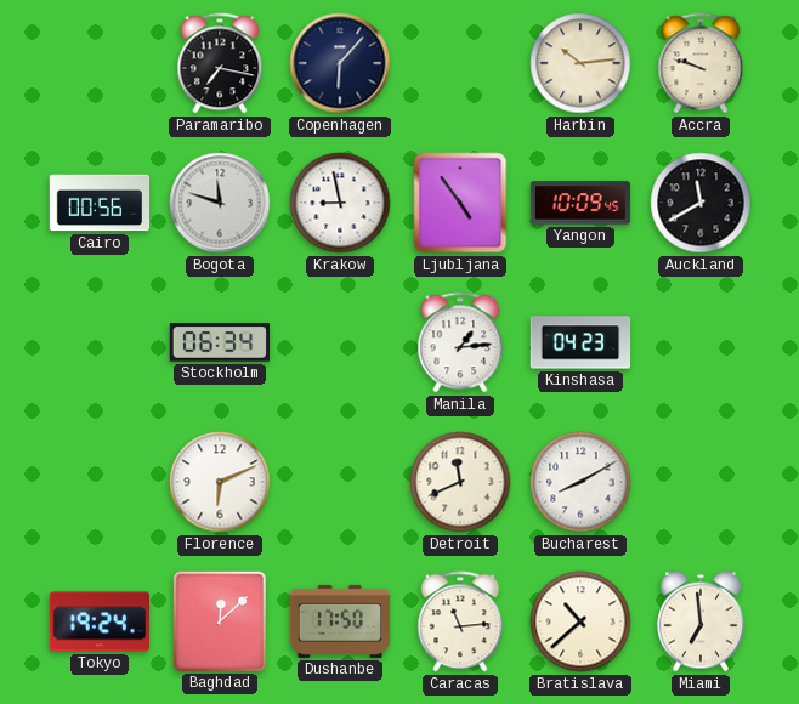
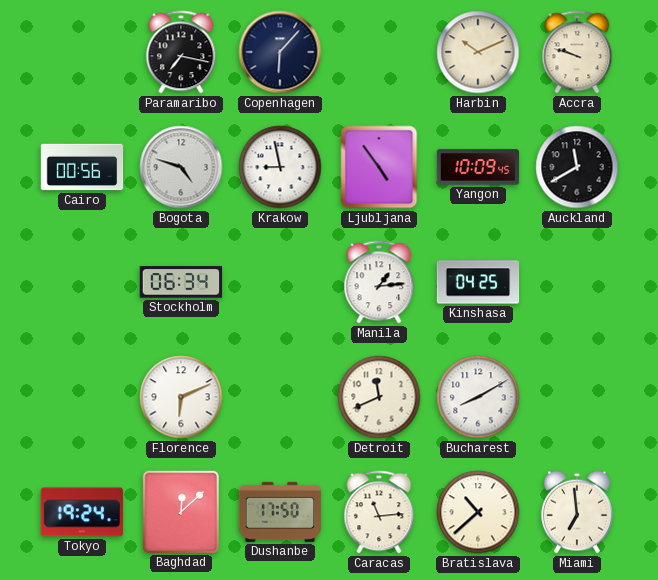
Harbin: 10:14 -> 10:11 (478, 52)
Bogota: 11:48 -> 4:48 (181, 167)
Kinshasa: 04:23 -> 04:25 (478, 282)
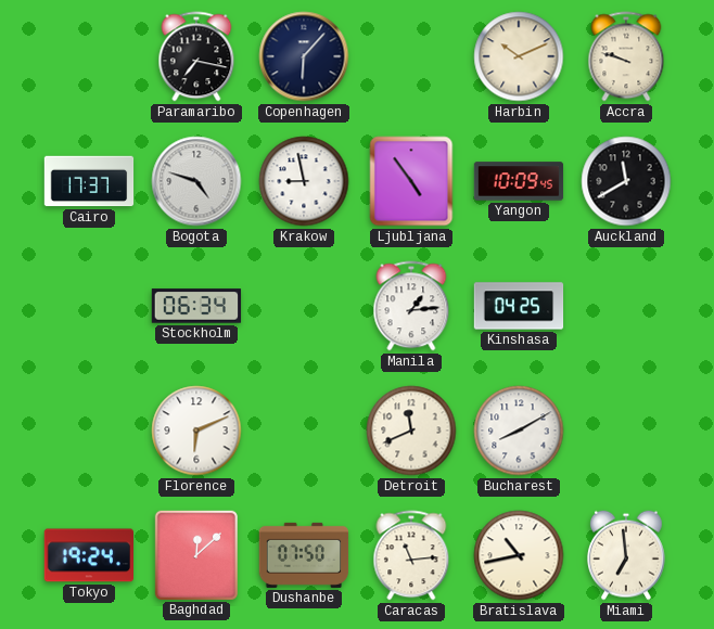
Cairo: 00:56 -> 17:37 (89, 181)
Dushanbe: 17:50 -> 07:50 (304, 555)
Bratislava: 10:38 -> 10:43 (519, 555)
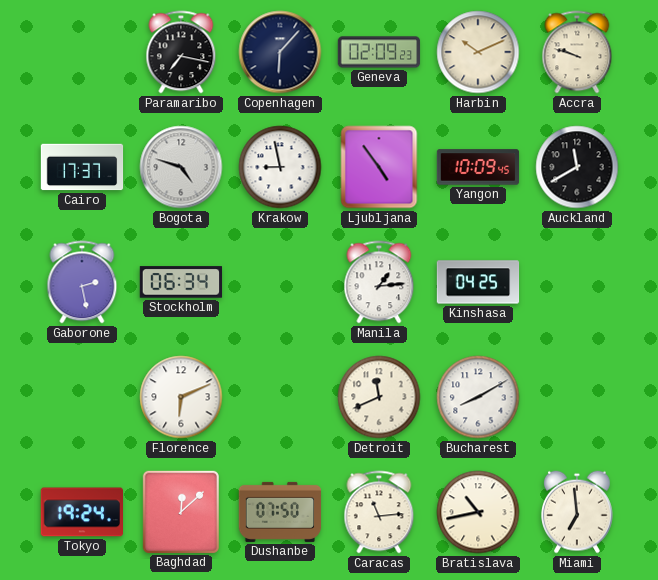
Geneva: none -> 02:09 (379, 52)
Gaborone: none -> 2:28 (82, 282)
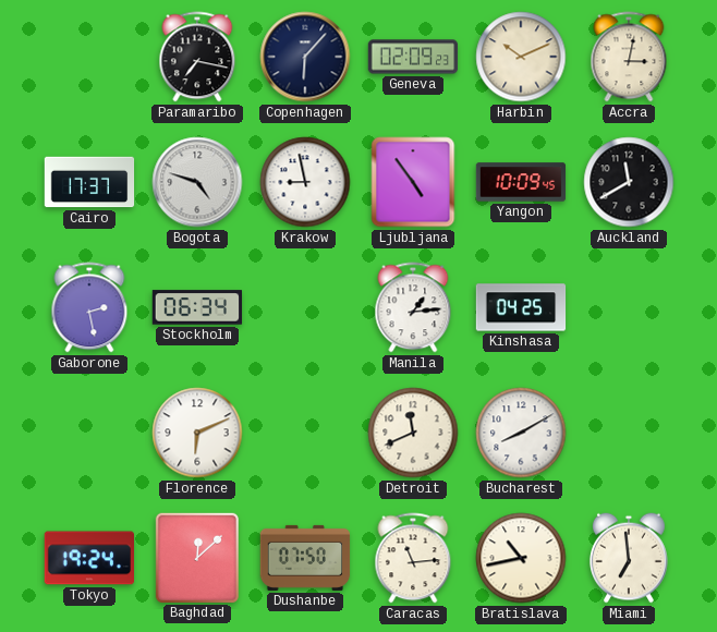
Accra: 9:48 -> 3:02 (629, 57)
